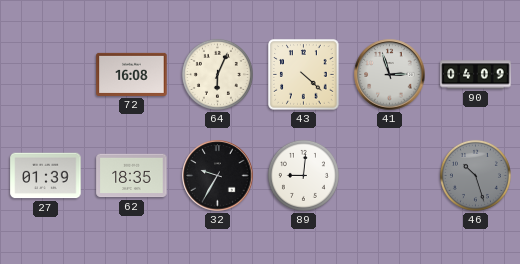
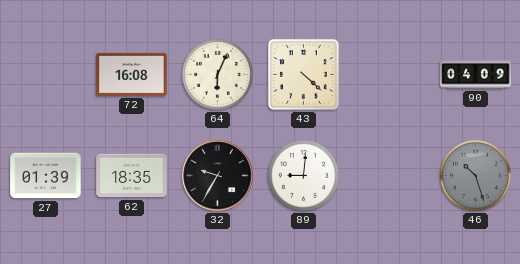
41: 2:57 -> none (390, 75)
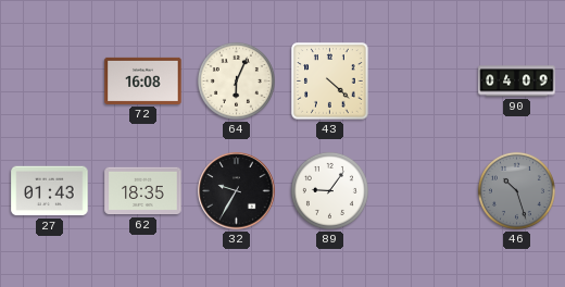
27: 01:39 -> 01:43 (50, 191)
89: 9:01 -> 9:06 (329, 190)
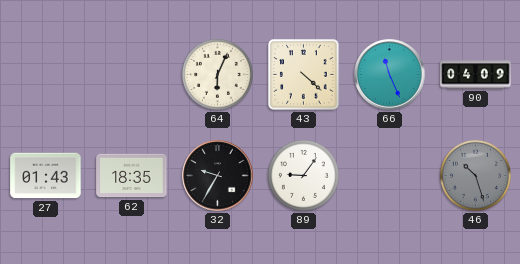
72: 16:08 -> none (143, 80)
66: none -> 11:26 (390, 75)
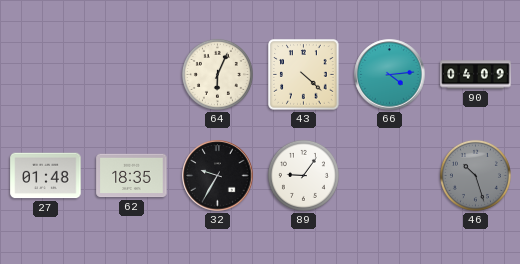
66: 11:26 -> 4:14 (390, 75)
27: 01:43 -> 01:48 (46, 176)
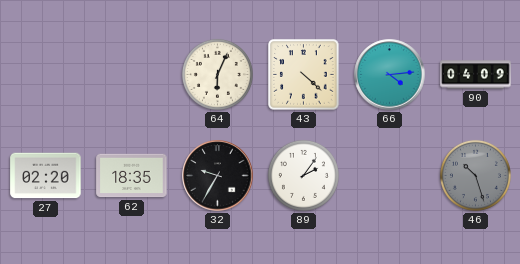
27: 01:48 -> 02:20 (46, 176)
89: 9:06 -> 2:06 (303, 175)
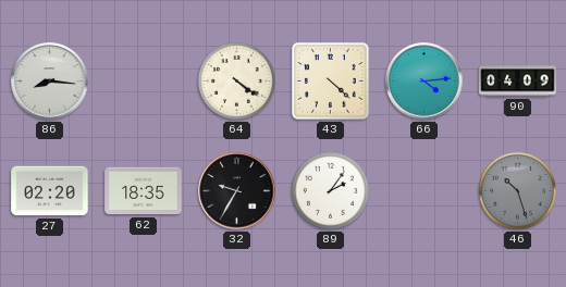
86: none -> 8:16 (50, 82)
64: 6:04 -> 4:21 (236, 80)
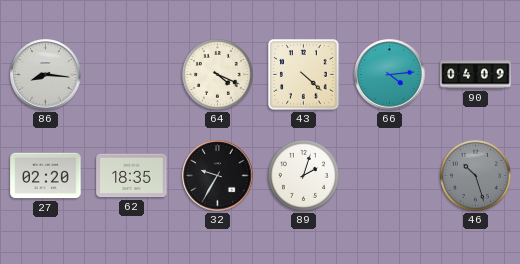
64: 4:21 -> 4:19 (217, 74)
89: 2:06 -> 2:03 (303, 175)
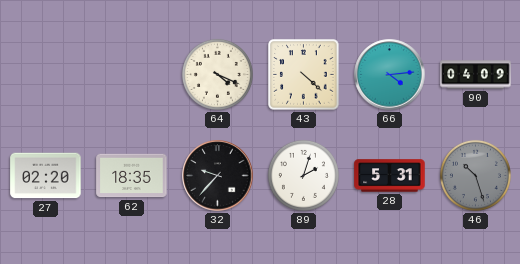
86: 8:16 -> none (46, 75)
32: 9:35 -> 9:37 (218, 176)
28: none -> 5:31 (390, 176)
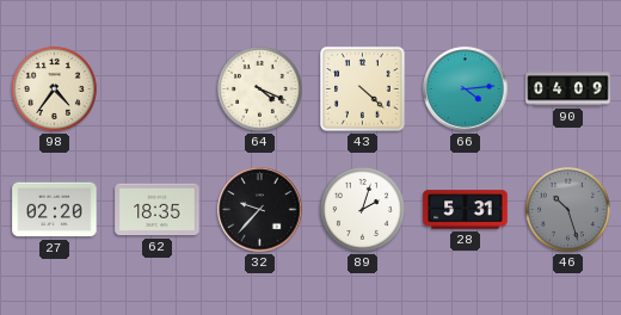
98: none -> 4:36 (54, 88)
